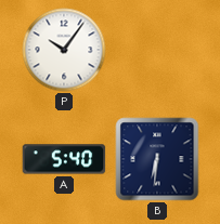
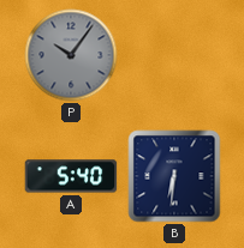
P dial: white -> grey (71, 55)
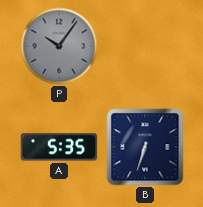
A: 5:40 -> 5:35 (59, 147)
B: 6:31 -> 6:33 (145, 147)
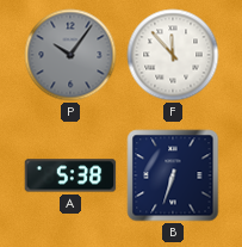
F: none -> 11:53 (173, 55)
A: 5:35 -> 5:38 (70, 175)
